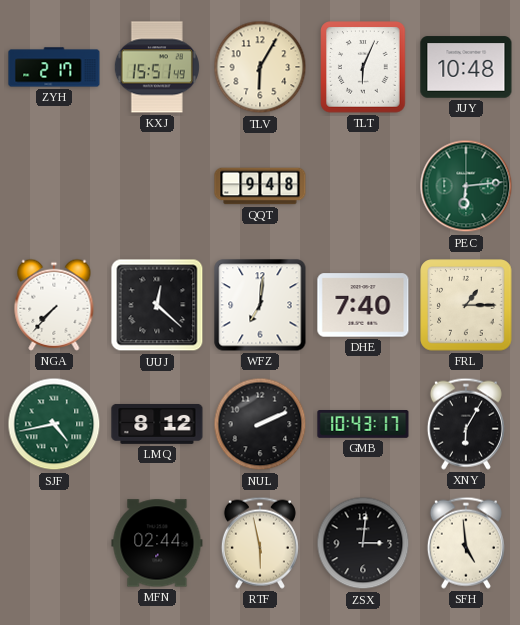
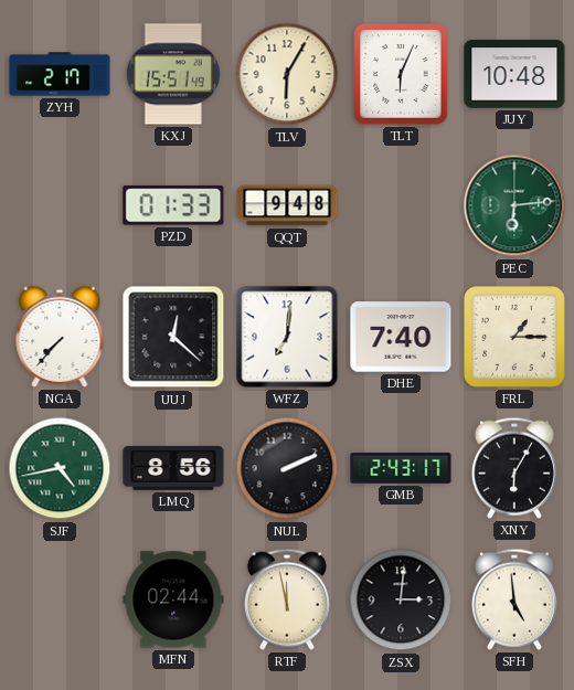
PZD: none -> 01:33 (173, 205)
LMQ: 8:12 -> 8:56 (173, 468)
GMB: 10:43 -> 2:43 (401, 469)
RTF: 5:58 -> 11:58 (287, 599)
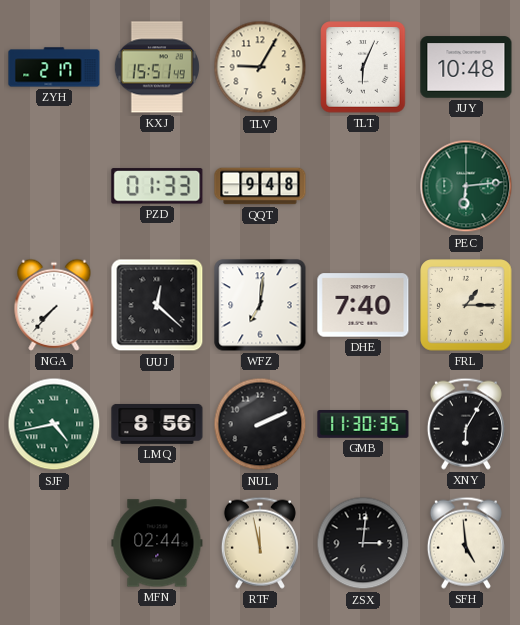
TLV: 6:05 -> 9:05 (260, 67)
GMB: 2:43 -> 11:30 (363, 425)
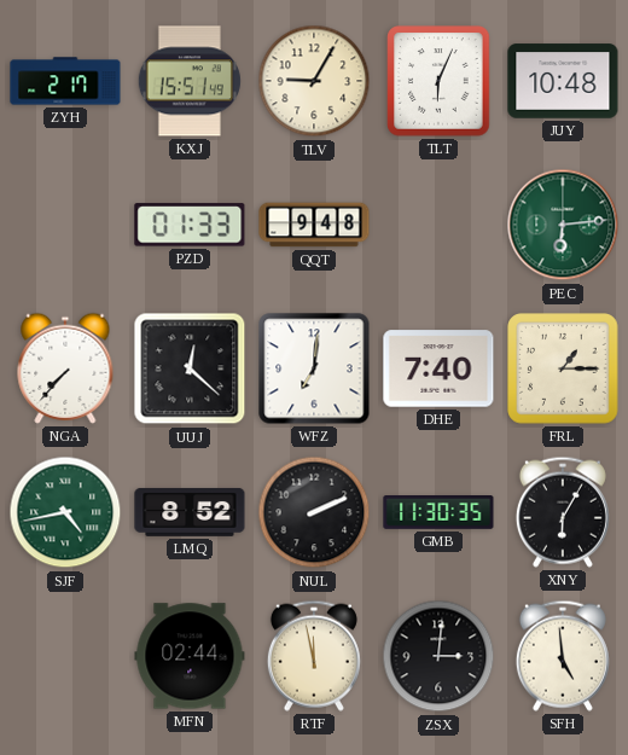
LMQ: 8:56 -> 8:52 (190, 512)
